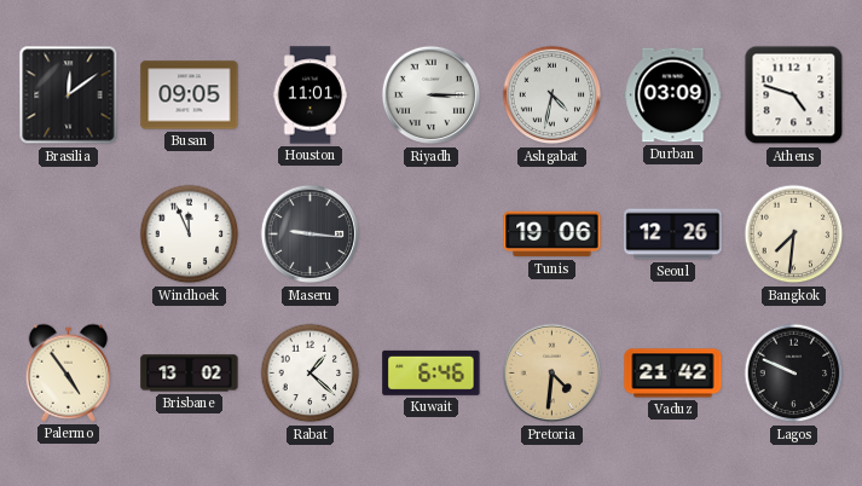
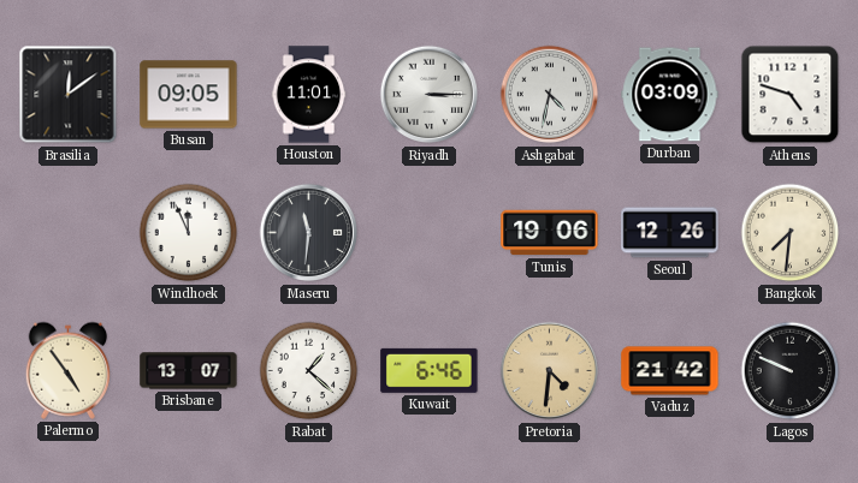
Maseru: 9:16 -> 11:31 (309, 233)
Brisbane: 13:02 -> 13:07 (189, 371)
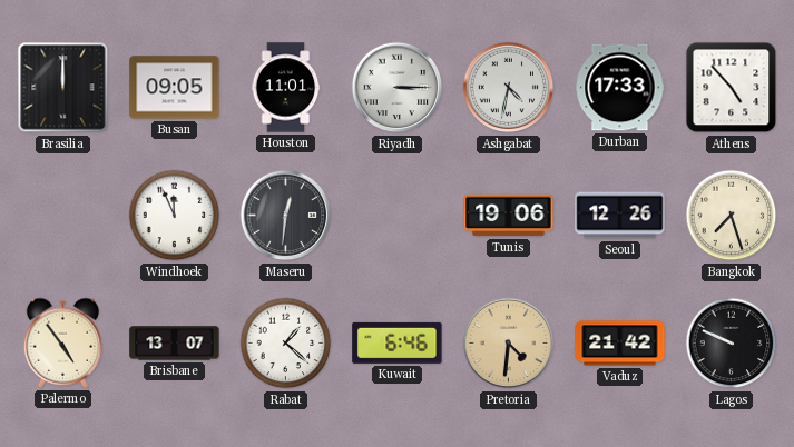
Brasilia: 12:09 -> 12:00 (63, 88)
Durban: 03:09 -> 17:33 (620, 88)
Athens: 4:48 -> 4:53 (732, 88)
Maseru: 11:31 -> 12:31 (286, 216)
Bangkok: 7:31 -> 7:27 (732, 216)
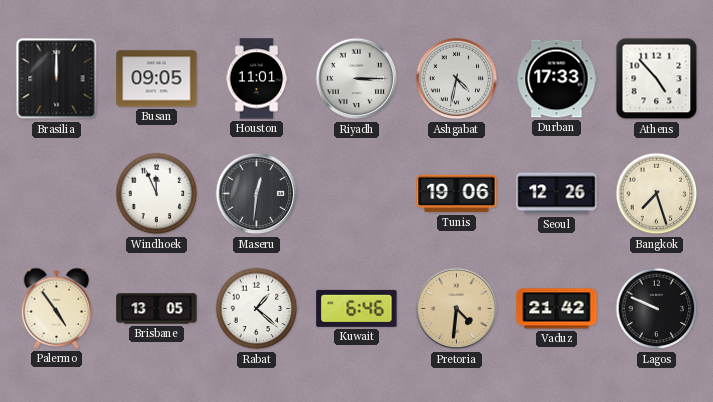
Brisbane: 13:07 -> 13:05 (157, 309)
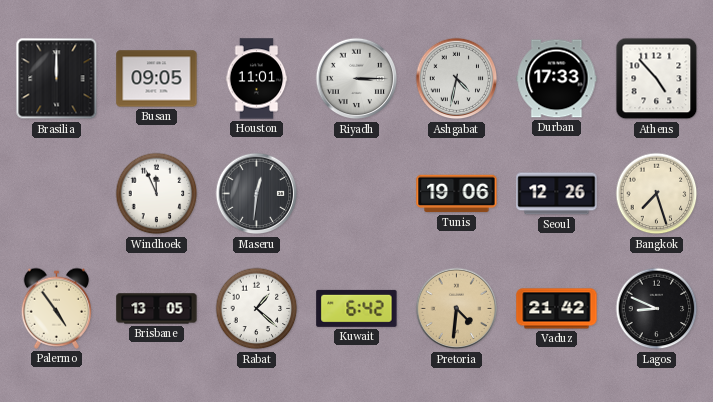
Kuwait: 6:46 -> 6:42 (357, 308)
Lagos: 9:49 -> 8:49 (657, 309)
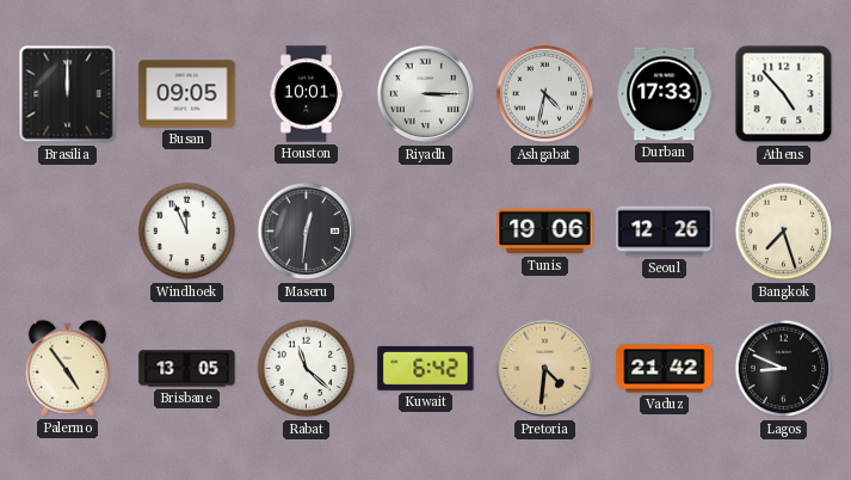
Houston: 11:01 -> 10:01 (307, 94)
Rabat: 1:22 -> 11:22 (307, 369)
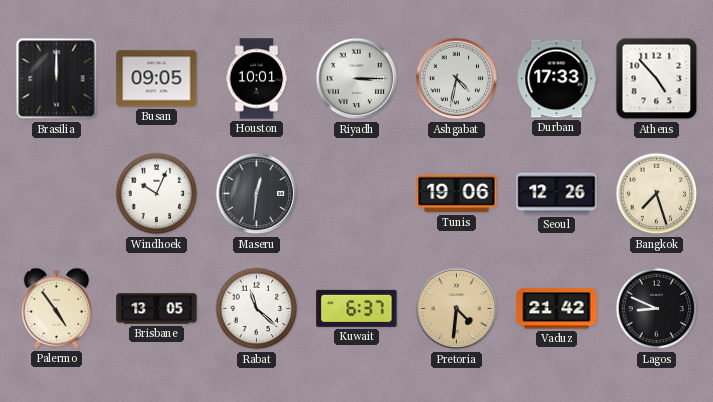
Windhoek: 11:56 -> 10:04 (157, 194)
Kuwait: 6:42 -> 6:37 (357, 308)
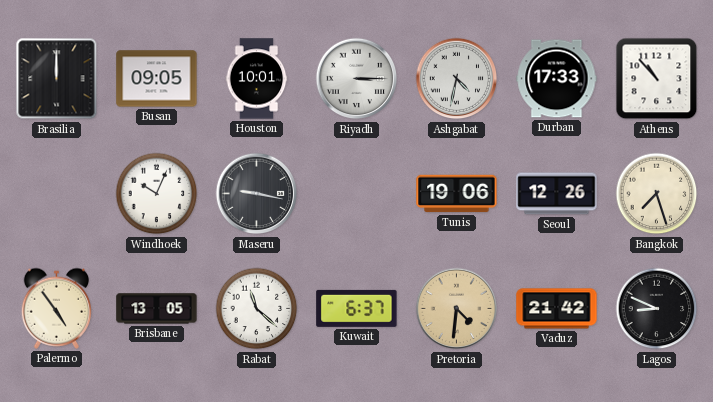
Athens: 4:53 -> 10:53 (657, 79)
Maseru: 12:31 -> 9:17 (257, 194)
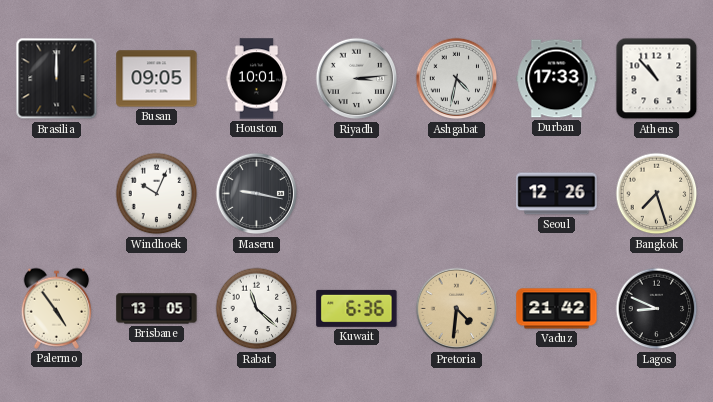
Riyadh: 3:15 -> 3:14 (357, 79)
Tunis: 19:06 -> none (457, 194)
Kuwait: 6:37 -> 6:36 (357, 308)
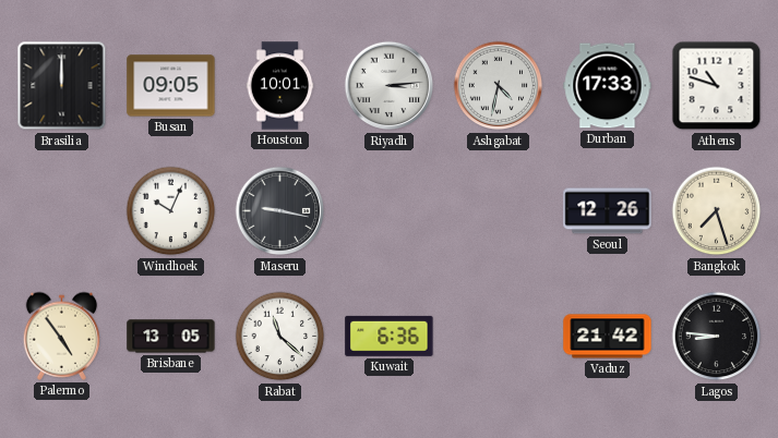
Athens: 10:53 -> 10:48 (717, 86)
Pretoria: 4:31 -> none (457, 309)
Lagos: 8:49 -> 8:46 (717, 337)
